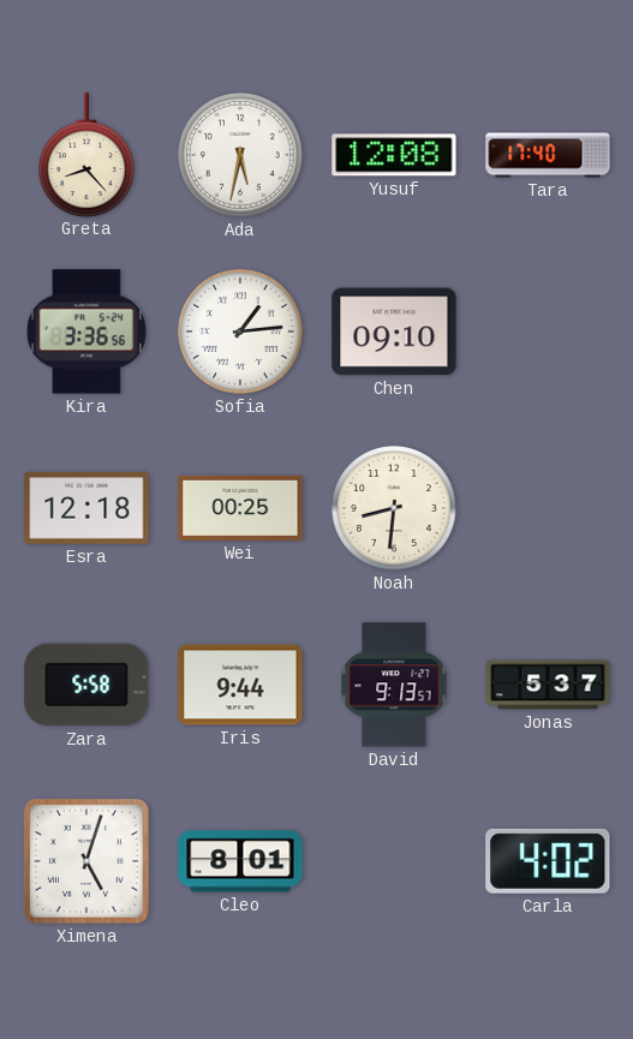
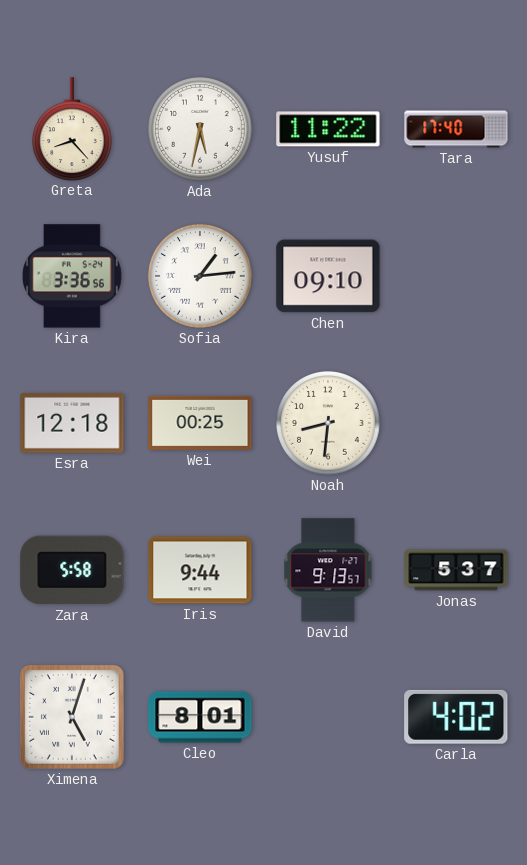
Yusuf: 12:08 -> 11:22 (328, 129)
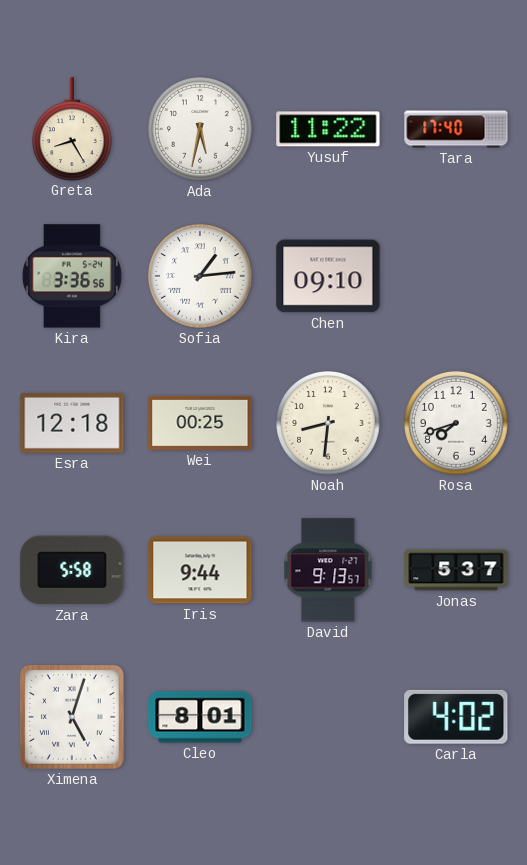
Greta: 8:23 -> 8:25 (72, 129)
Rosa: none -> 7:42 (457, 424)
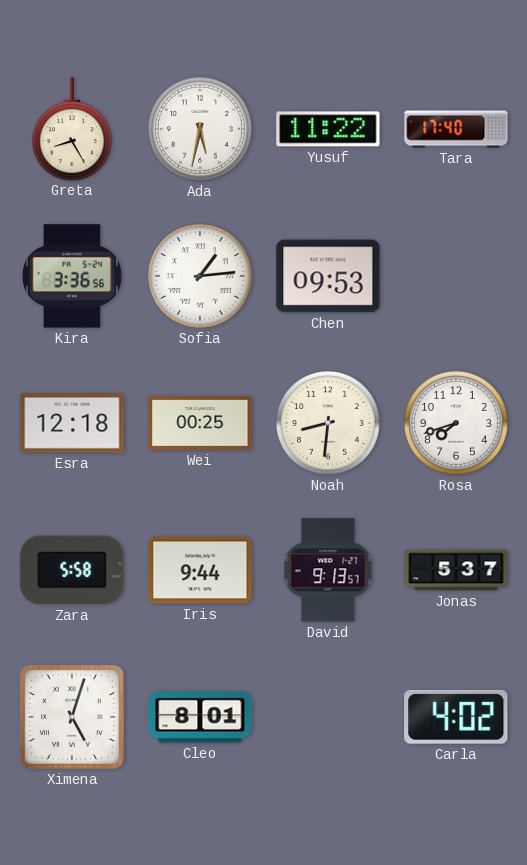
Chen: 09:10 -> 09:53 (328, 276)
